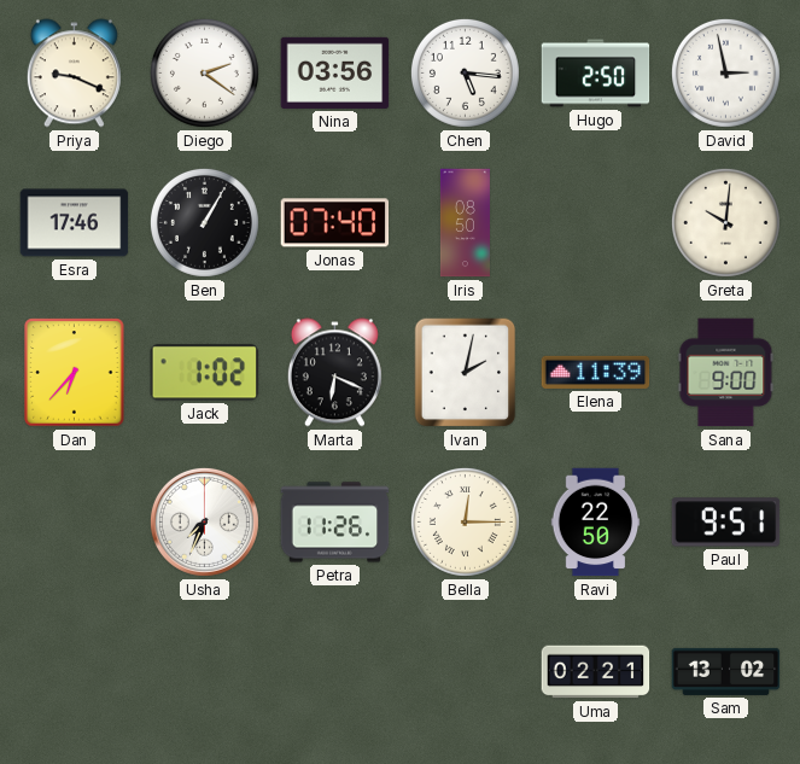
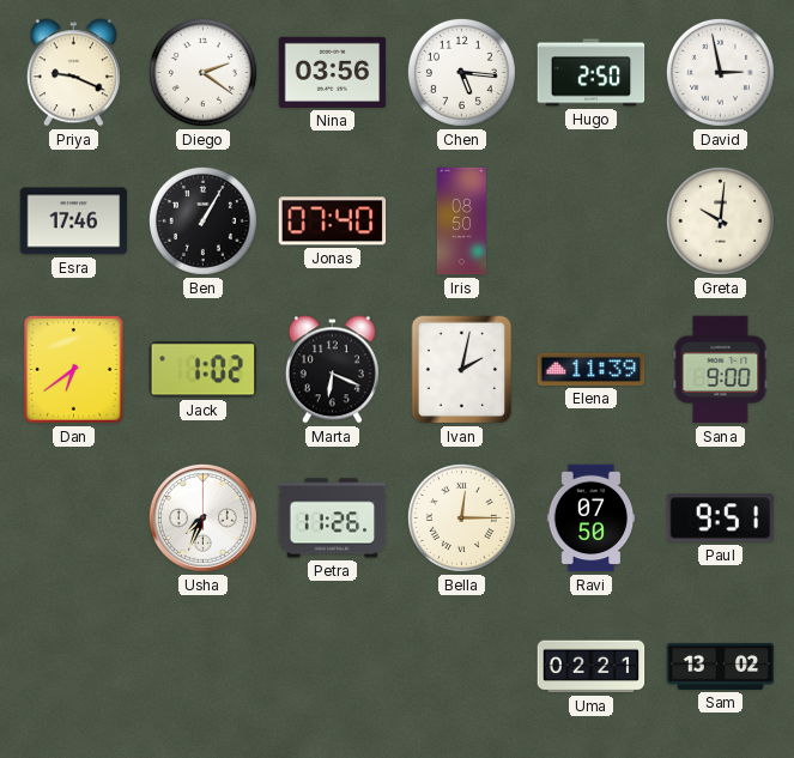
Dan: 6:37 -> 6:39 (74, 370)
Ravi: 22:50 -> 07:50 (592, 519)
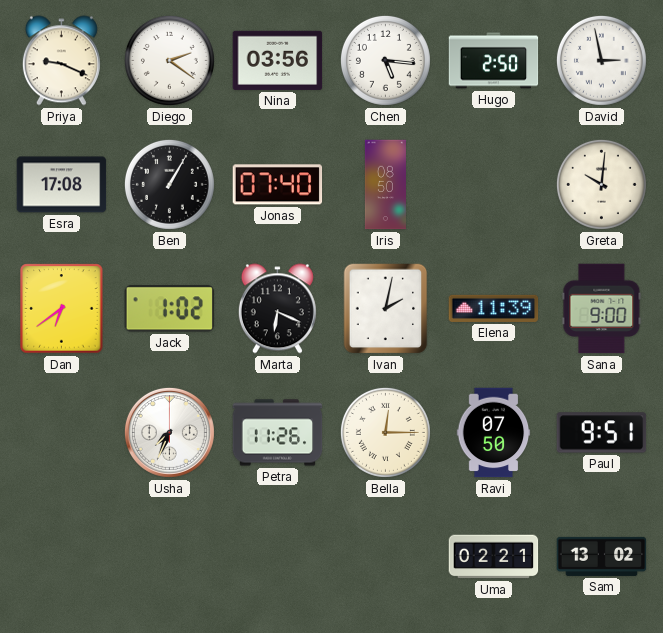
Esra: 17:46 -> 17:08 (62, 185)
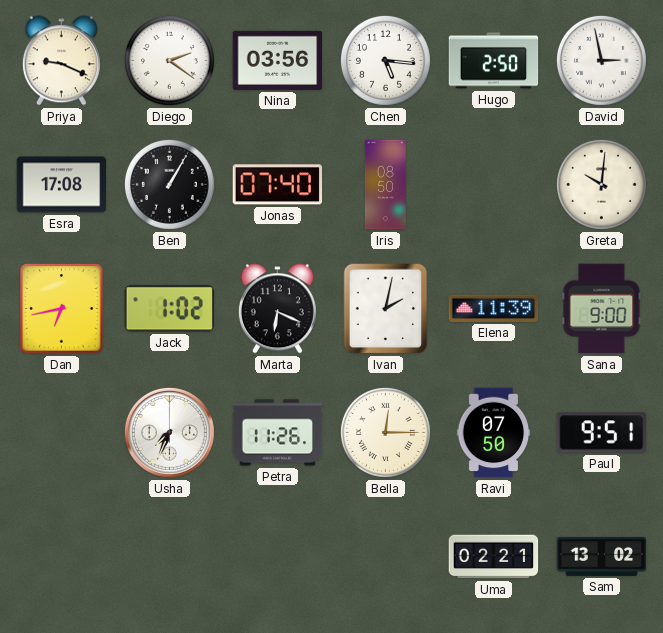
Dan: 6:39 -> 6:43 (62, 309)
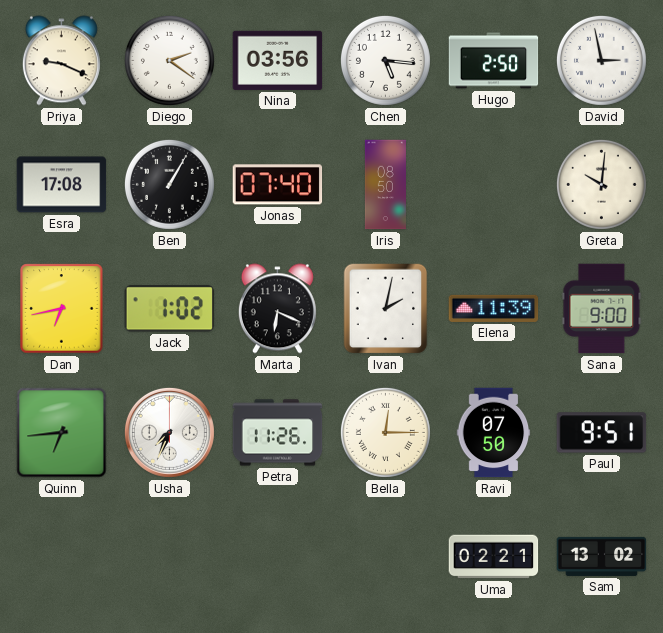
Quinn: none -> 6:44 (62, 433)
